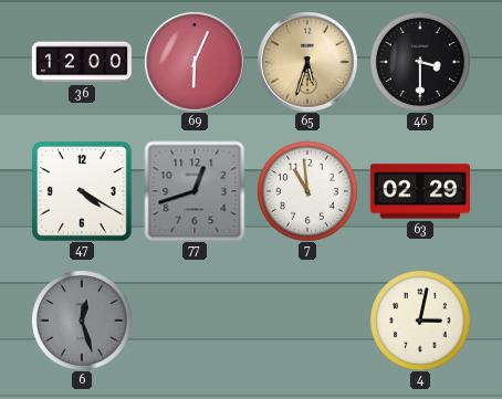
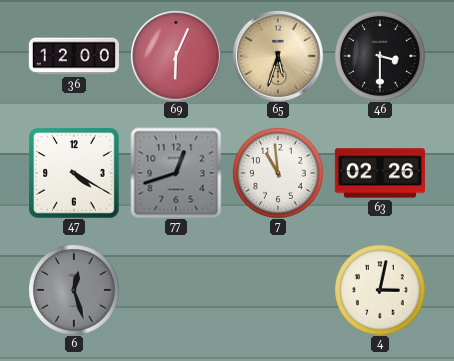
63: 02:29 -> 02:26 (379, 173)
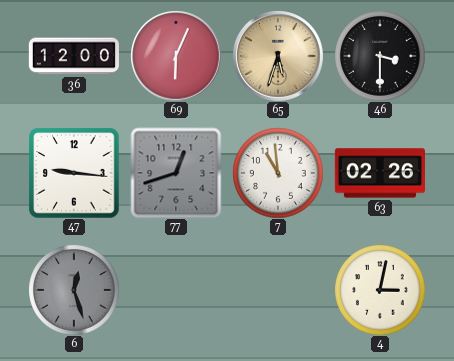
47: 4:20 -> 9:16 (74, 173)
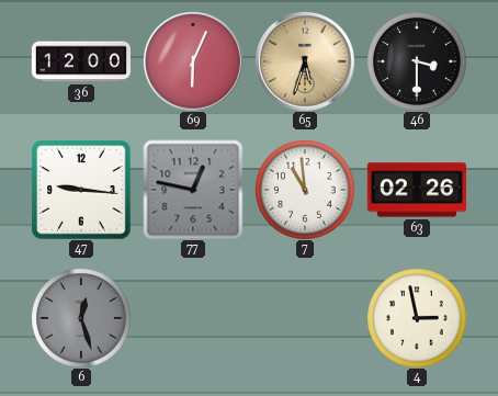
77: 12:42 -> 12:47 (193, 190)
4: 3:02 -> 2:58 (417, 318)
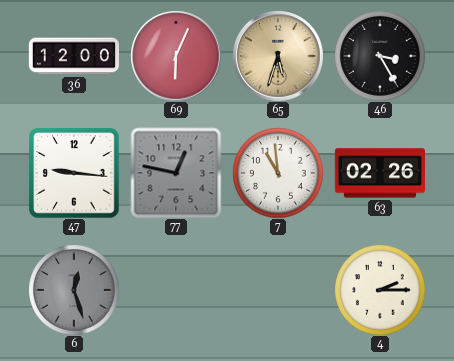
46: 3:30 -> 3:25 (380, 56)
4: 2:58 -> 2:15 (380, 290)
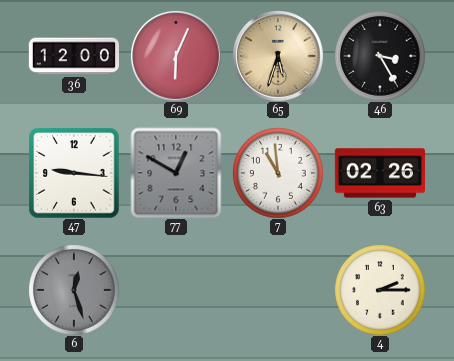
77: 12:47 -> 12:50 (176, 173)
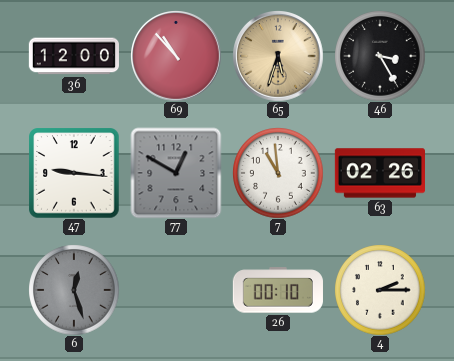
69: 6:04 -> 10:53 (176, 56)
26: none -> 00:10 (278, 290)
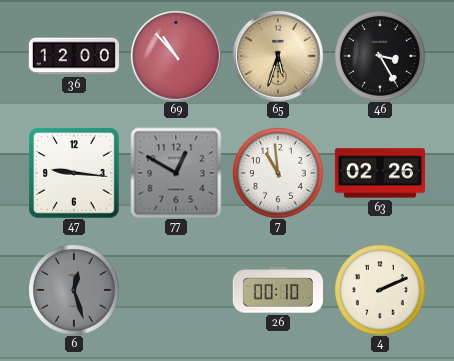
4: 2:15 -> 2:11 (380, 290)
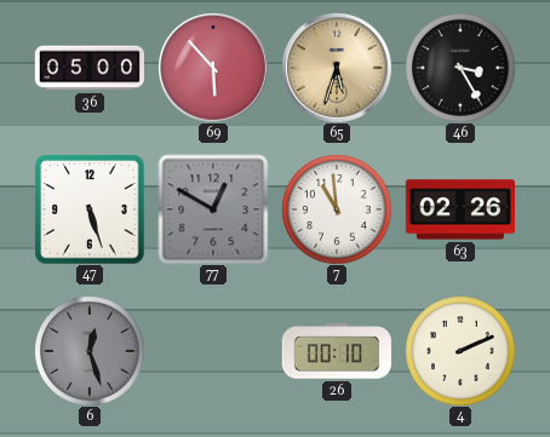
36: 12:00 -> 05:00 (90, 68)
69: 10:53 -> 5:53 (213, 68)
47: 9:16 -> 5:27 (90, 209)
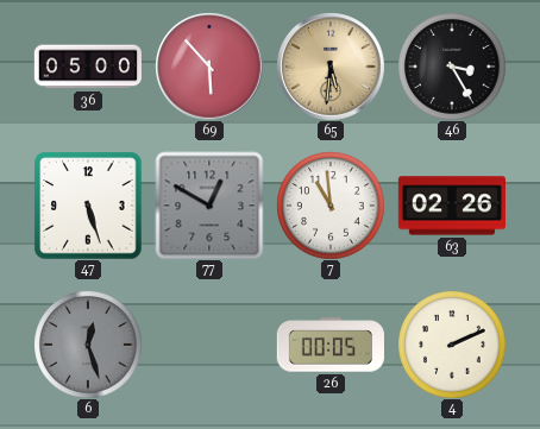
65: 5:33 -> 5:31 (331, 67)
26: 00:10 -> 00:05 (331, 345)
